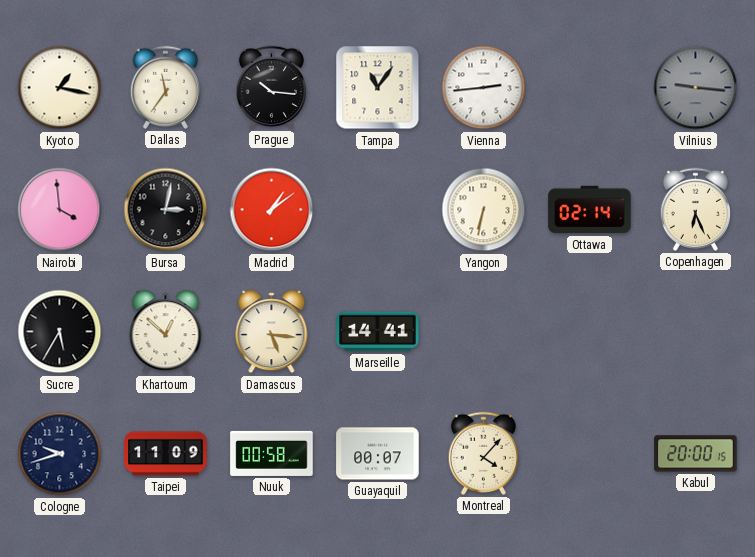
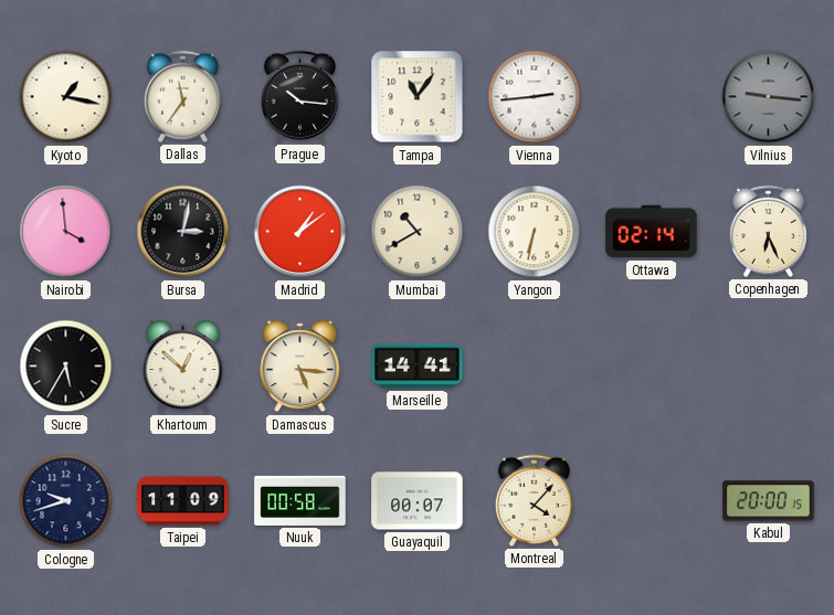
Mumbai: none -> 10:40 (418, 232)
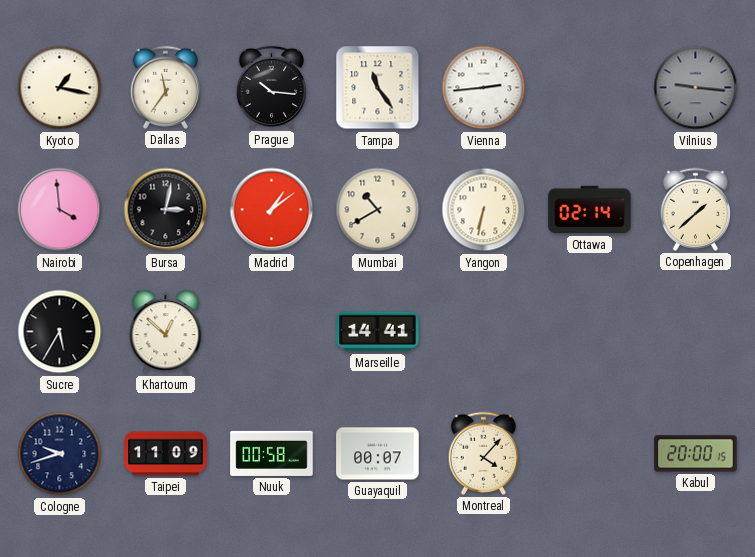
Tampa: 11:06 -> 11:24 (378, 88)
Copenhagen: 6:26 -> 1:38 (695, 209)
Damascus: 5:16 -> none (300, 367)
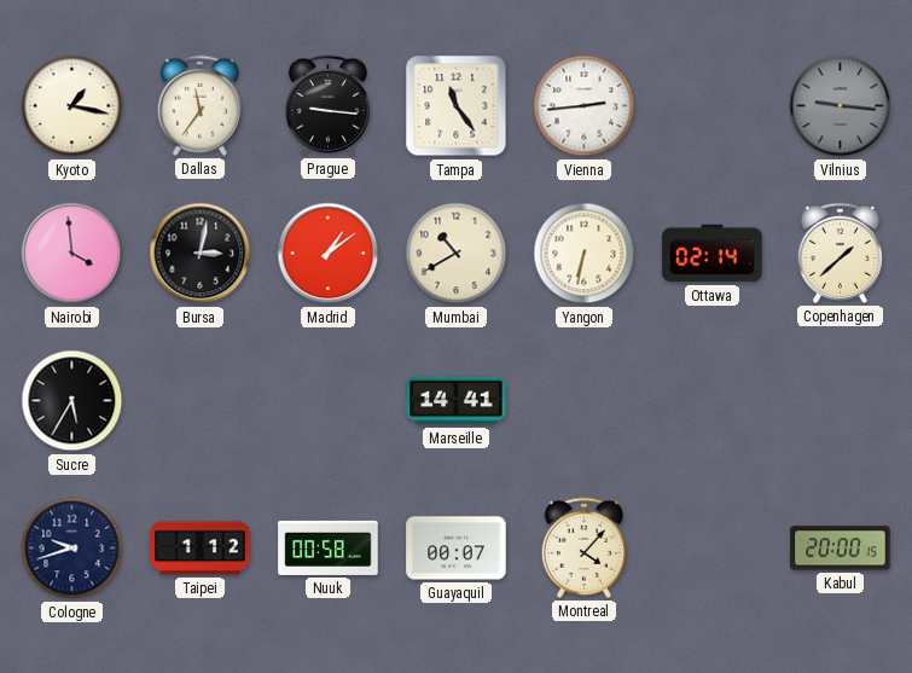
Prague: 10:16 -> 9:16 (327, 105)
Khartoum: 12:52 -> none (166, 332)
Taipei: 11:09 -> 1:12 (201, 549)
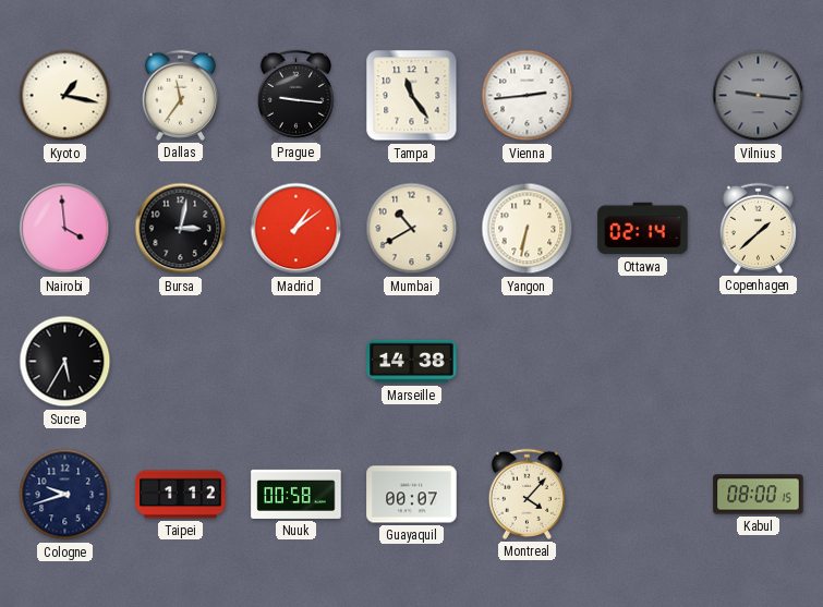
Marseille: 14:41 -> 14:38 (412, 362)
Kabul: 20:00 -> 08:00 (759, 495)
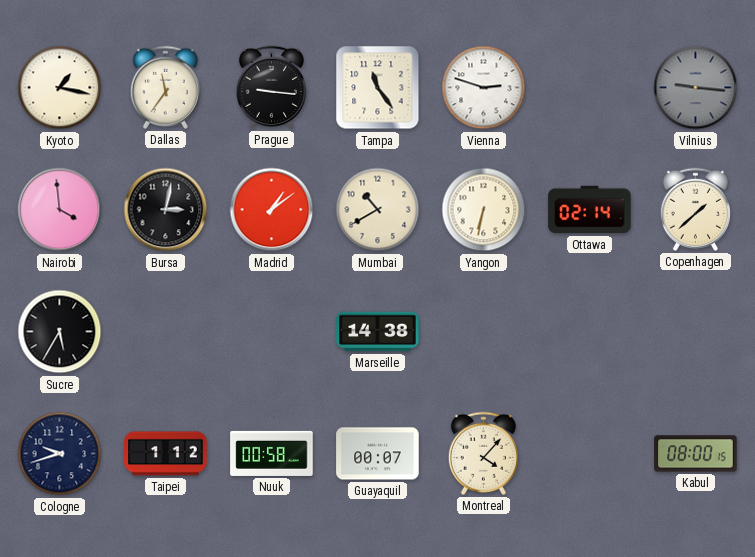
Vienna: 2:44 -> 2:48 (484, 88)
